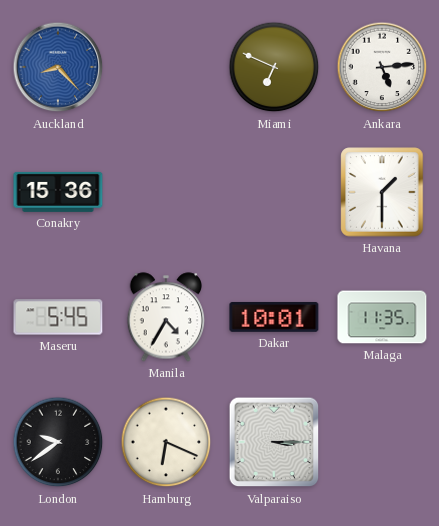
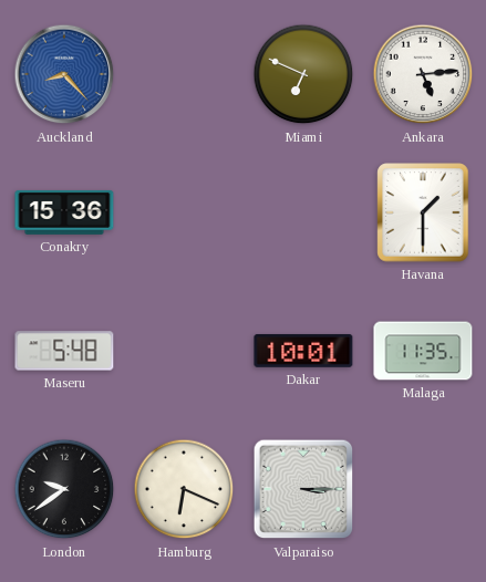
Maseru: 5:45 -> 5:48 (64, 351)
Manila: 4:35 -> none (166, 317)
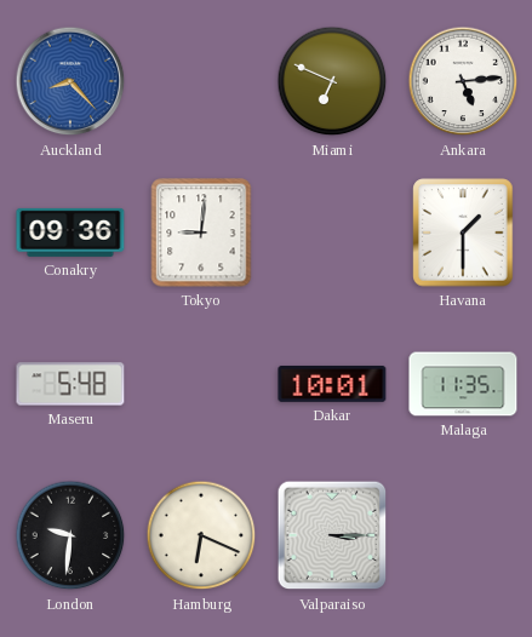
Conakry: 15:36 -> 09:36 (70, 233)
Tokyo: none -> 9:01 (201, 233)
London: 9:39 -> 9:31 (70, 535)
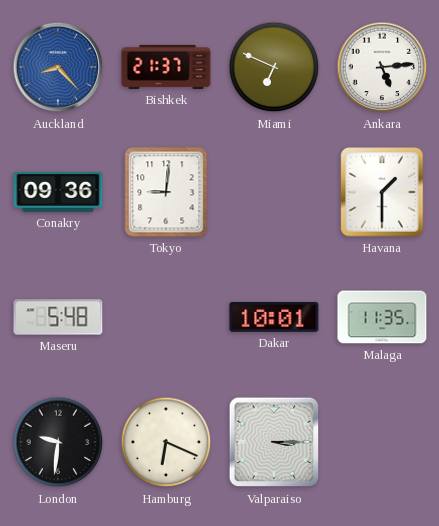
Bishkek: none -> 21:37 (166, 67)
